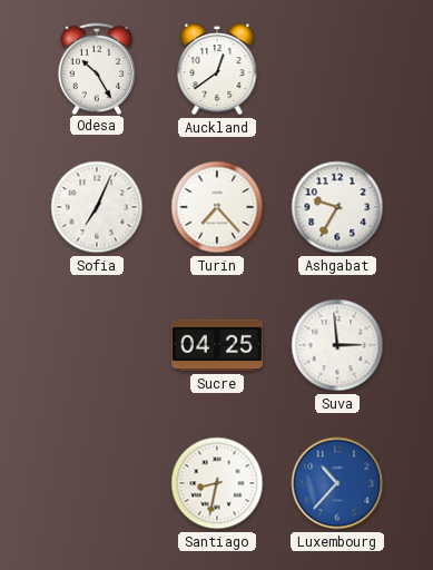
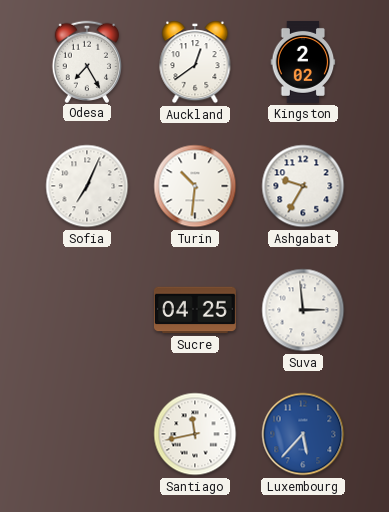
Odesa: 10:25 -> 7:25 (86, 61)
Kingston: none -> 2:02 (303, 62)
Turin: 7:23 -> 10:31 (195, 186)
Santiago: 8:32 -> 11:43 (195, 434)
Luxembourg: 10:37 -> 5:37 (303, 434)
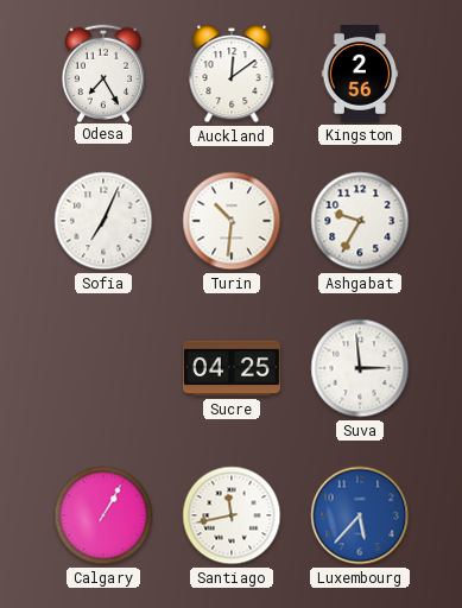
Auckland: 12:39 -> 12:09 (232, 74)
Kingston: 2:02 -> 2:56 (360, 74)
Calgary: none -> 1:05 (103, 515)
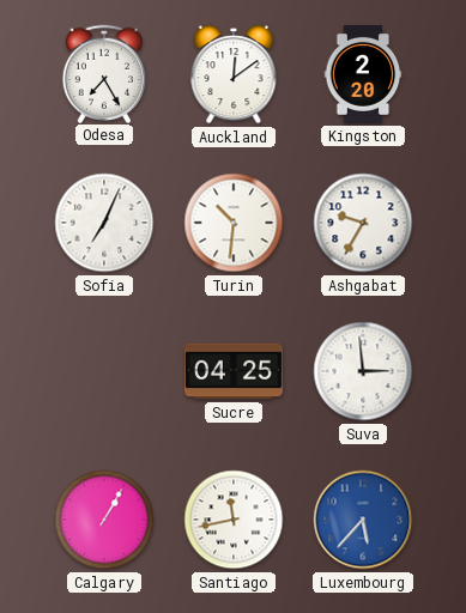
Kingston: 2:56 -> 2:20 (363, 74)
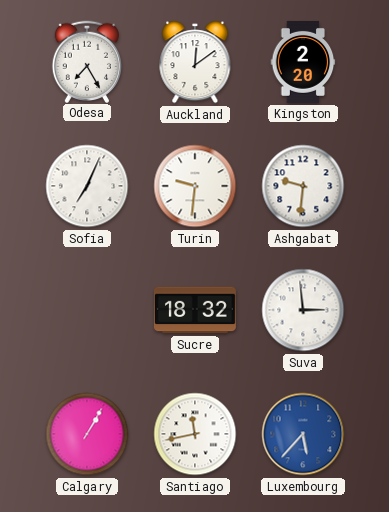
Turin: 10:31 -> 9:31 (195, 186)
Ashgabat: 9:35 -> 9:31 (303, 186)
Sucre: 04:25 -> 18:32 (195, 310)
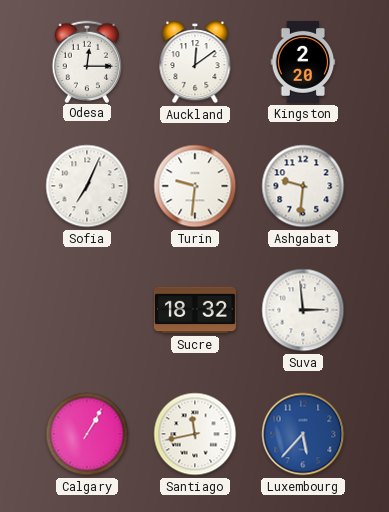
Odesa: 7:25 -> 12:15 (86, 61)
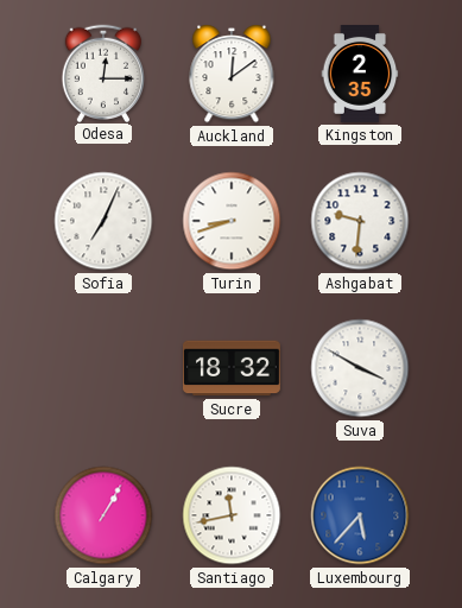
Kingston: 2:20 -> 2:35 (360, 74)
Turin: 9:31 -> 8:42 (232, 221)
Suva: 2:59 -> 3:50 (360, 368)
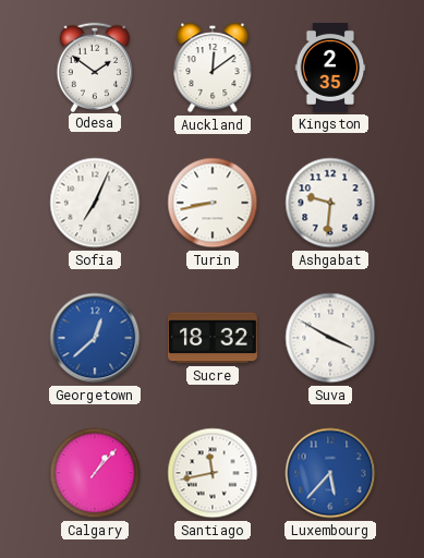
Odesa: 12:15 -> 1:51 (94, 66)
Turin: 8:42 -> 8:43 (213, 203)
Georgetown: none -> 12:38 (95, 338)
Calgary: 1:05 -> 1:07 (95, 473)
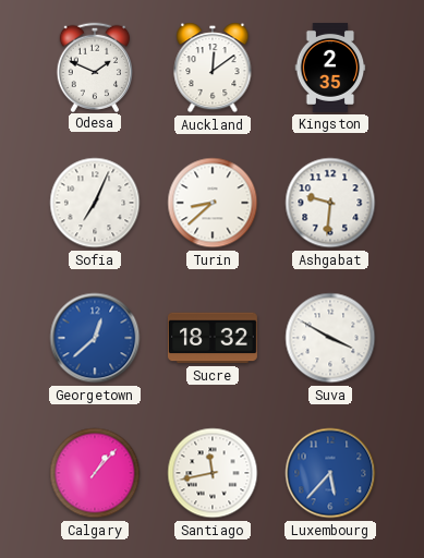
Odesa: 1:51 -> 1:49 (94, 66)
Turin: 8:43 -> 8:38 (213, 203)
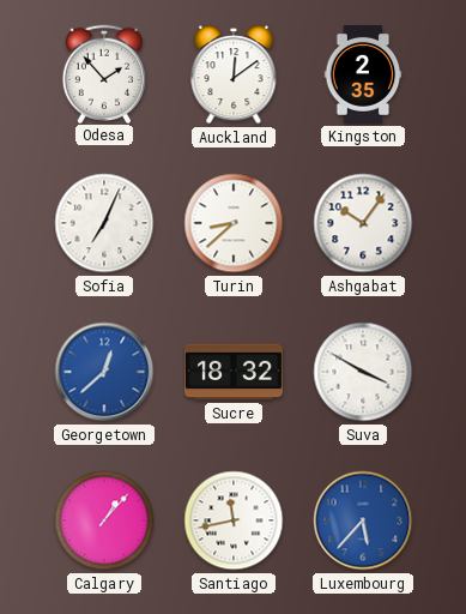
Odesa: 1:49 -> 1:53 (103, 73)
Ashgabat: 9:31 -> 10:06 (363, 223)
